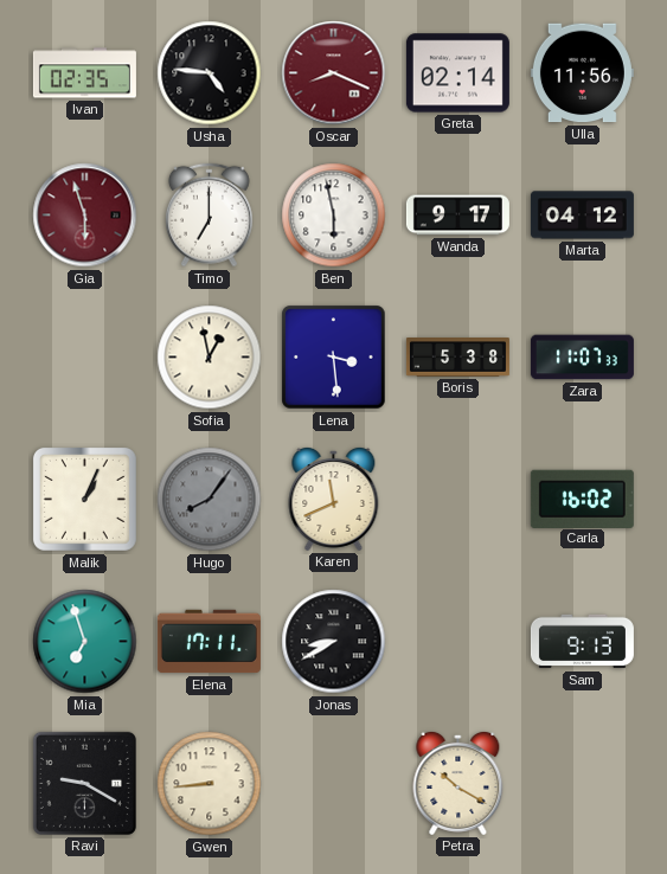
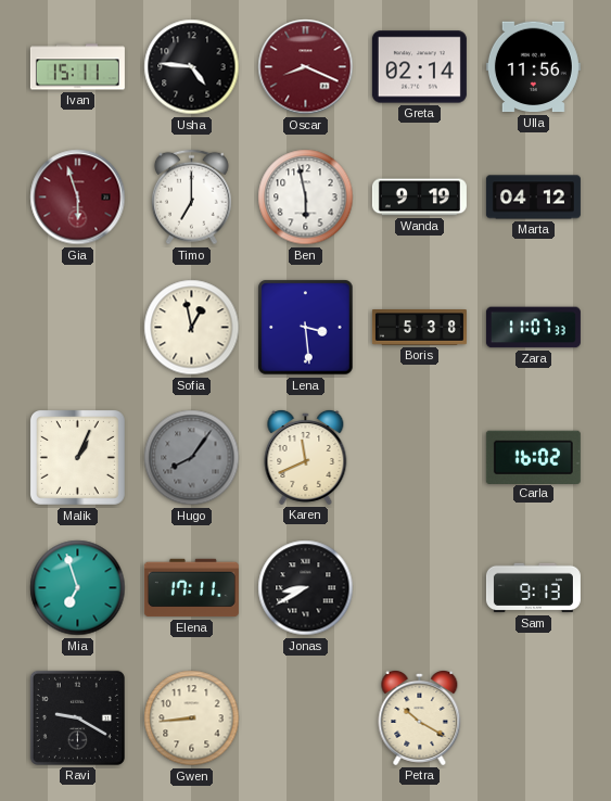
Ivan: 02:35 -> 15:11 (77, 67)
Wanda: 9:17 -> 9:19 (419, 198)
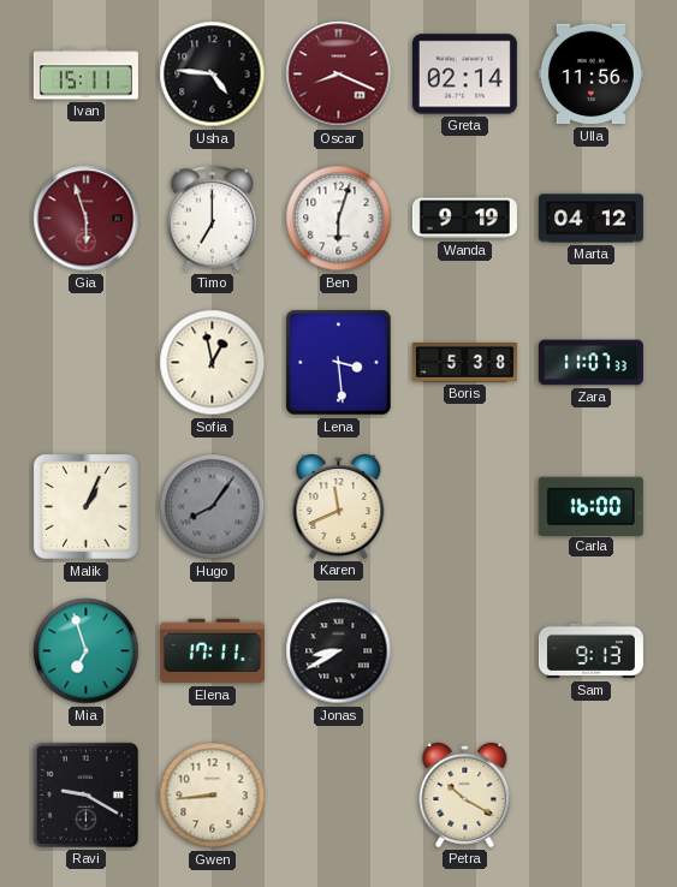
Ben: 5:58 -> 6:03 (339, 219)
Carla: 16:02 -> 16:00 (590, 506)
